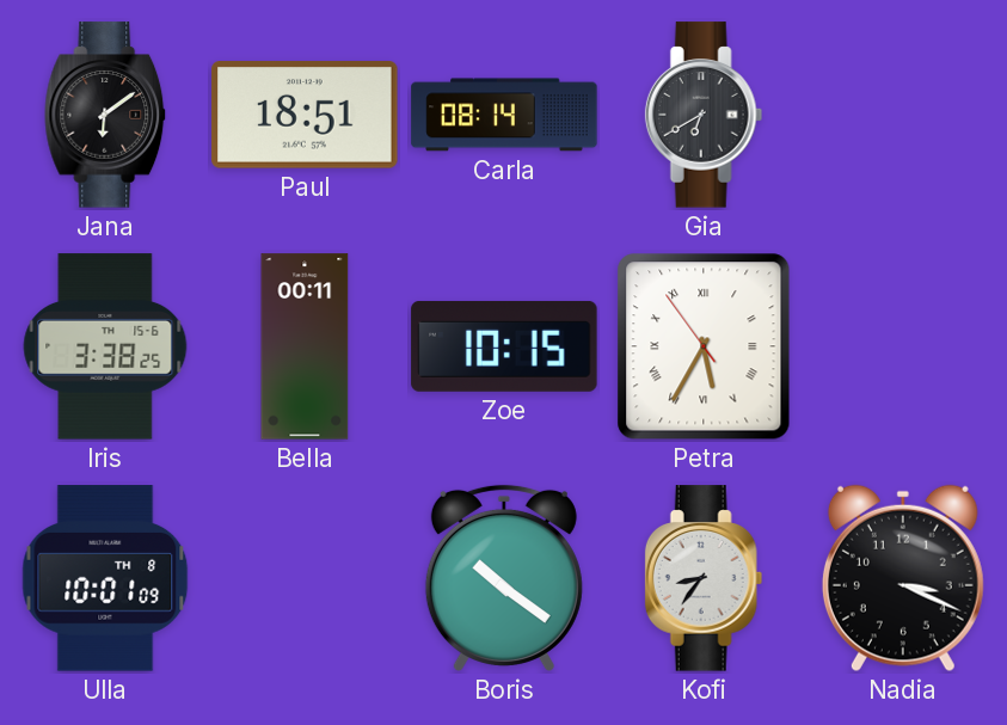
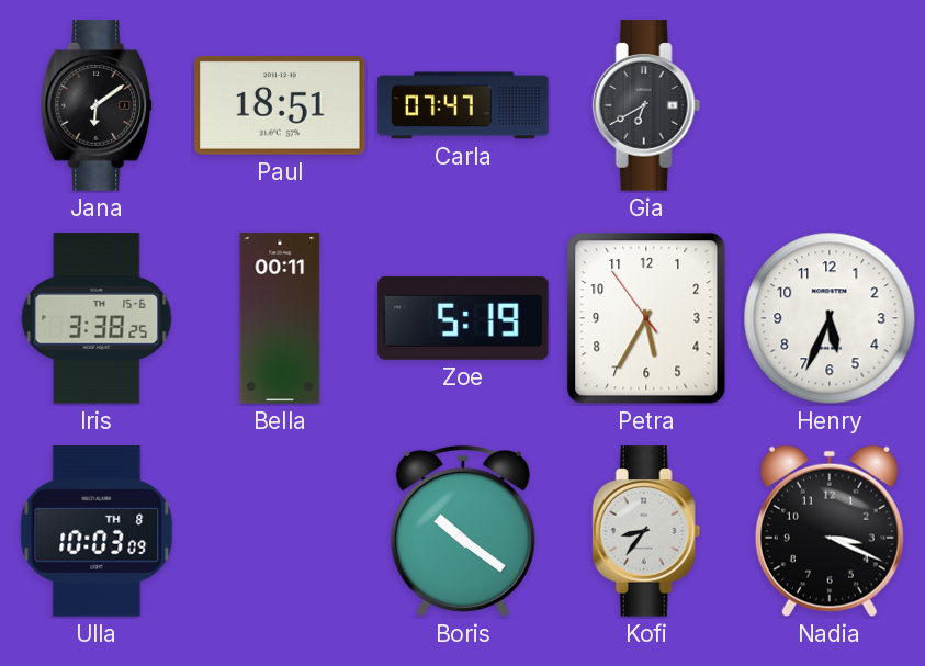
Carla: 08:14 -> 07:47 (463, 105)
Zoe: 10:15 -> 5:19 (463, 318)
Petra numerals: Roman -> Arabic (646, 318)
Henry: none -> 5:34 (830, 318)
Ulla: 10:01 -> 10:03 (97, 531)
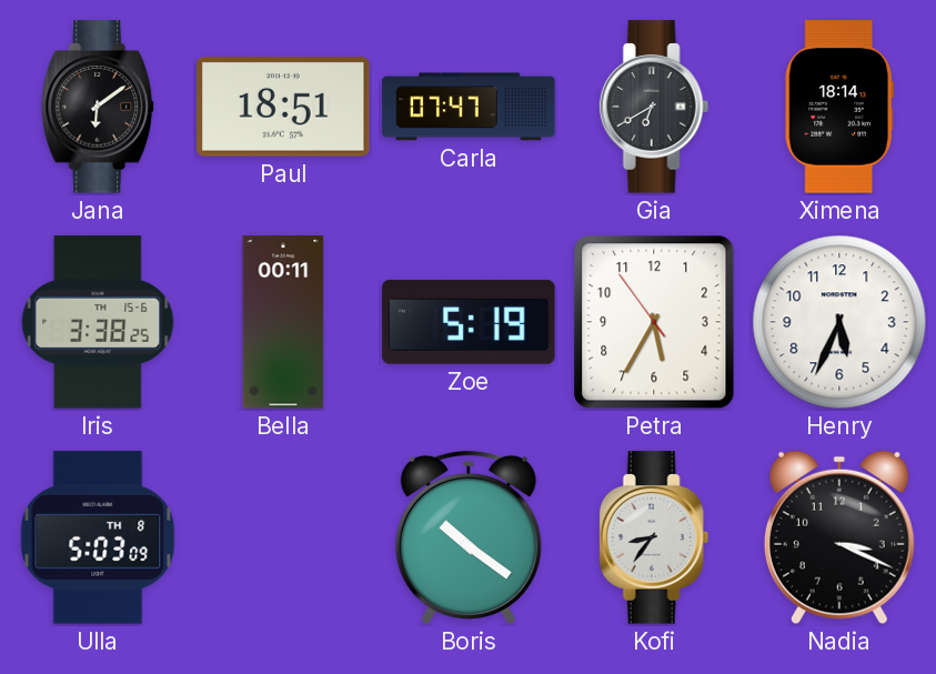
Ximena: none -> 18:14 (839, 107)
Ulla: 10:03 -> 5:03 (98, 537)
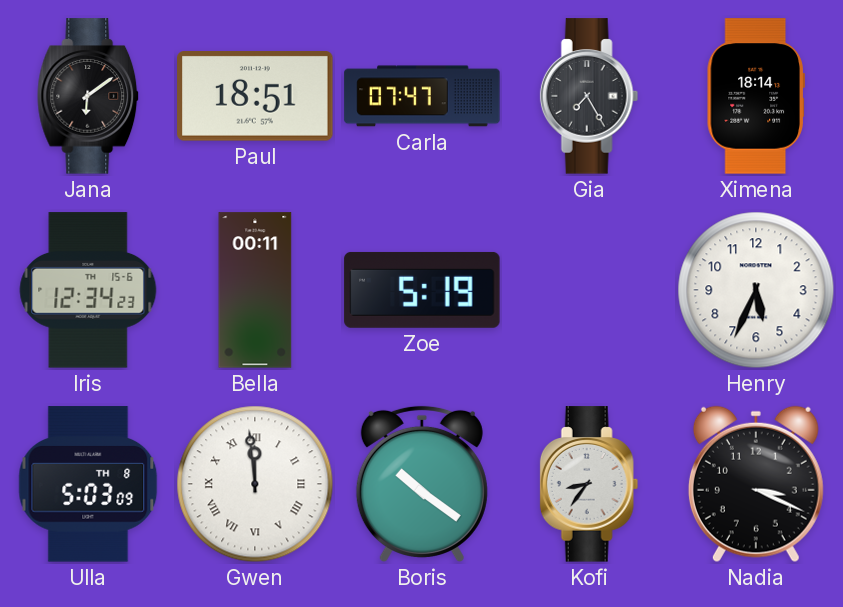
Gia: 6:40 -> 7:25 (589, 96)
Iris: 3:38 -> 12:34 (88, 290)
Petra: 5:34 -> none (654, 322)
Gwen: none -> 11:59 (255, 484)
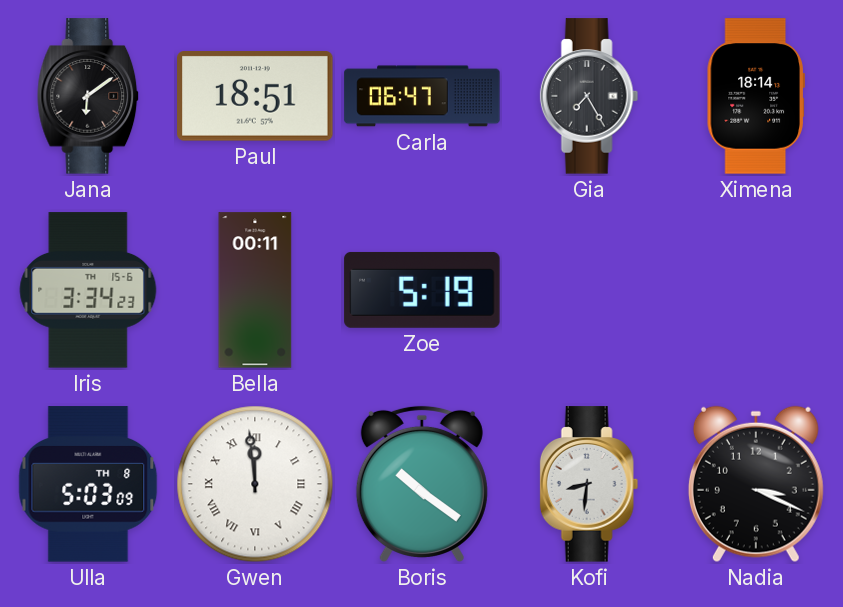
Carla: 07:47 -> 06:47 (422, 96)
Iris: 12:34 -> 3:34 (88, 290)
Henry: 5:34 -> none (756, 290)
Kofi: 8:36 -> 8:31 (589, 484)
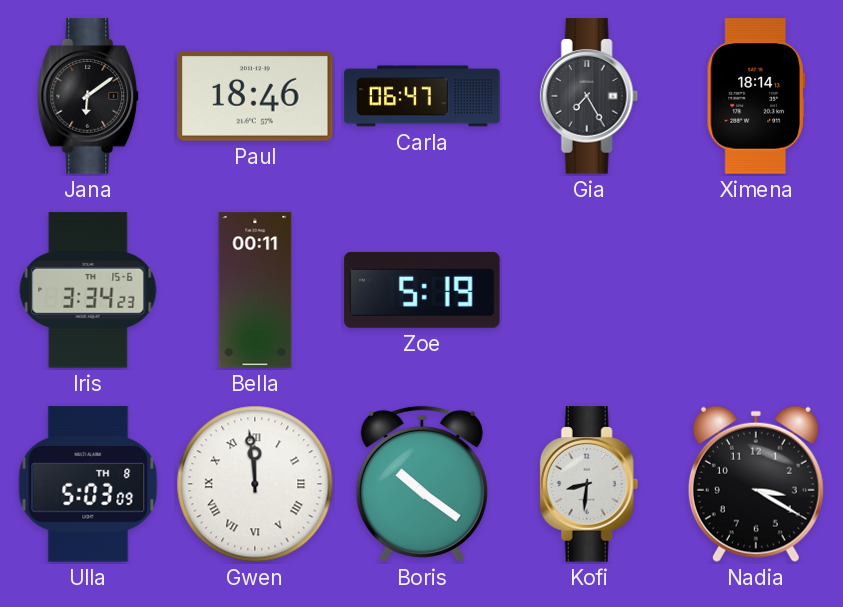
Paul: 18:51 -> 18:46 (255, 97)
Nadia: 3:19 -> 3:20 (756, 484)
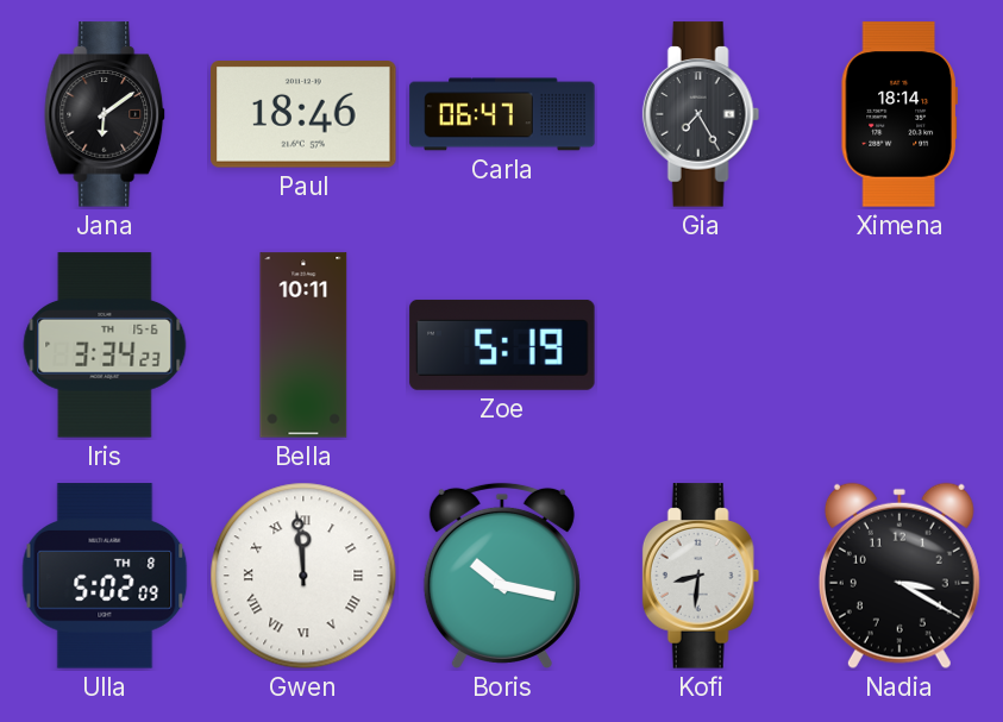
Bella: 00:11 -> 10:11 (303, 345)
Ulla: 5:03 -> 5:02 (105, 576)
Boris: 10:21 -> 10:17 (502, 576)
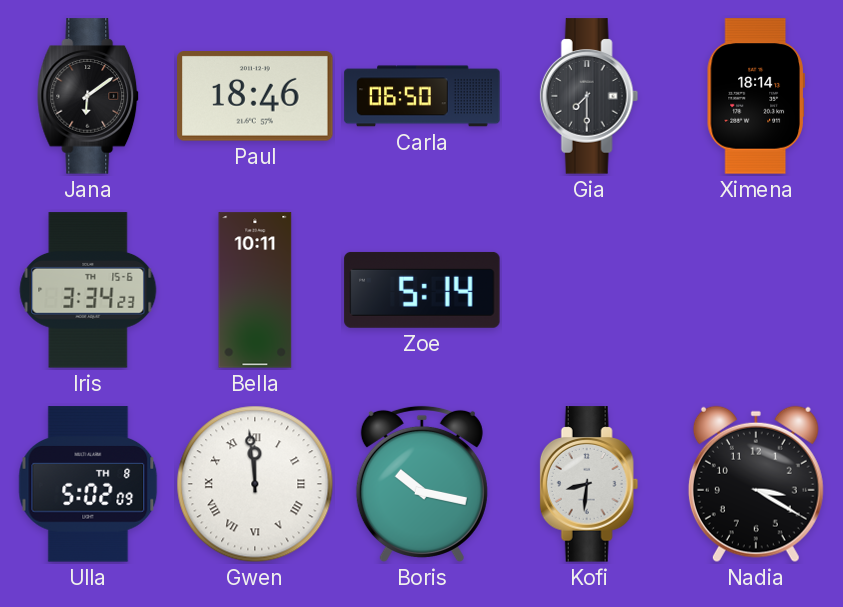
Carla: 06:47 -> 06:50 (422, 96)
Gia: 7:25 -> 7:30 (589, 96)
Zoe: 5:19 -> 5:14 (422, 290)
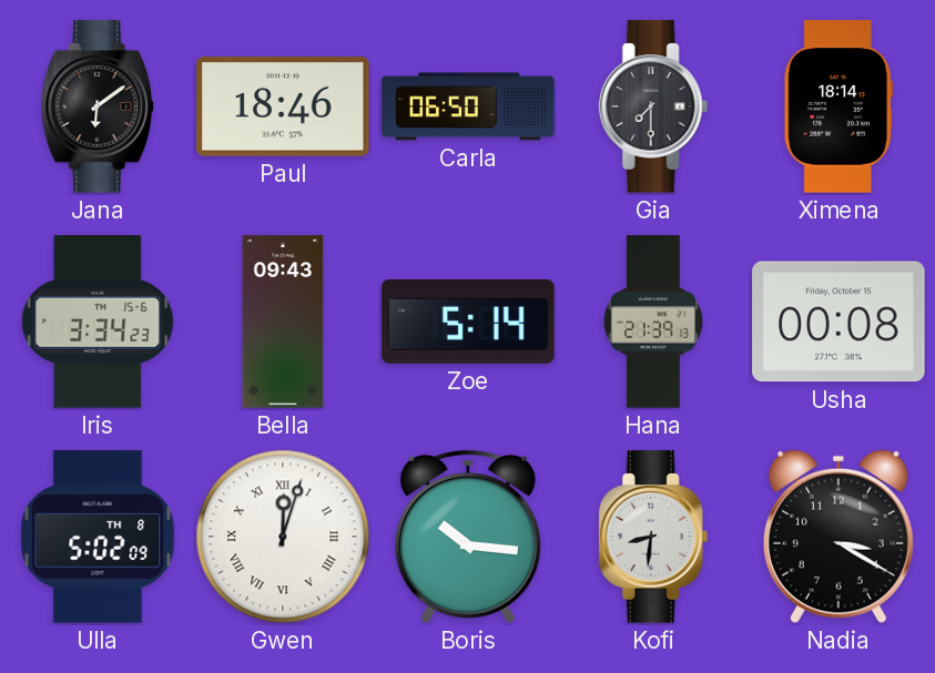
Bella: 10:11 -> 09:43 (283, 322)
Hana: none -> 21:39 (653, 322)
Usha: none -> 00:08 (839, 322)
Gwen: 11:59 -> 12:03 (283, 537)
Boris: 10:17 -> 10:16 (468, 537)
